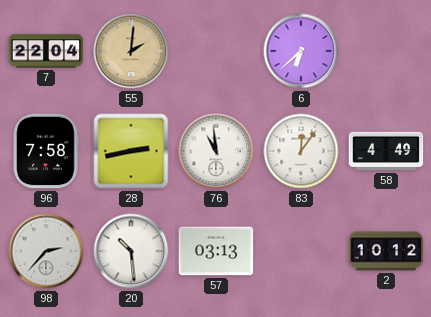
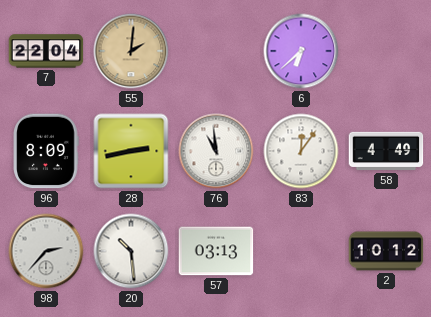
96: 7:58 -> 8:09 (46, 151)
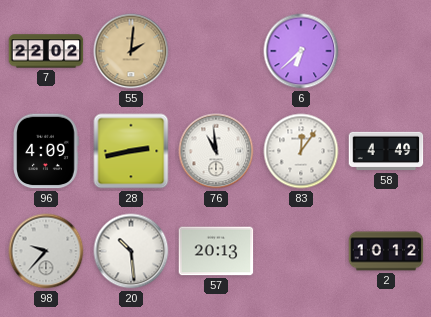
7: 22:04 -> 22:02 (46, 51)
96: 8:09 -> 4:09 (46, 151)
98: 2:37 -> 9:37 (46, 251)
57: 03:13 -> 20:13 (216, 251)
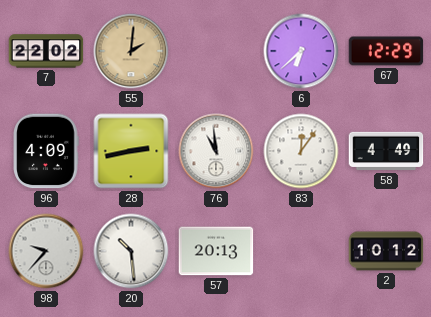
67: none -> 12:29 (386, 51)
